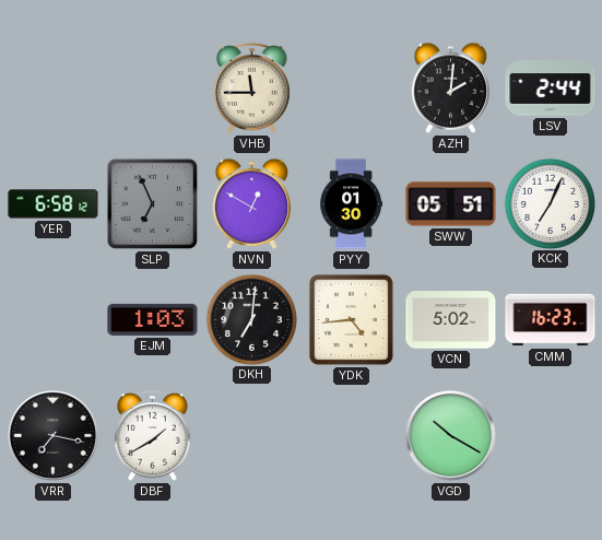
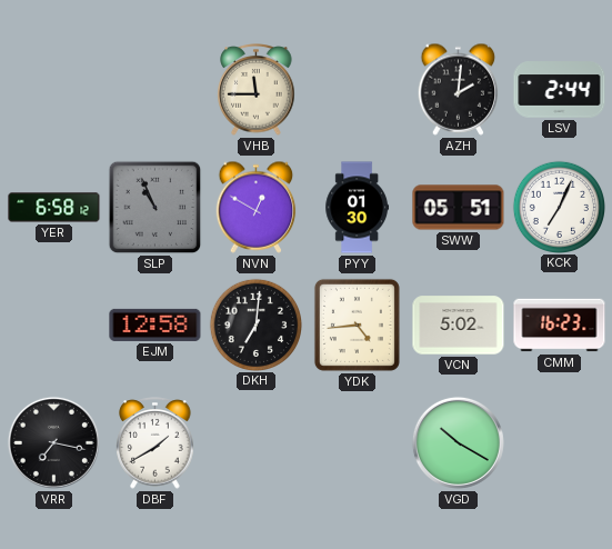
SLP: 6:56 -> 10:56 (155, 208)
EJM: 1:03 -> 12:58 (155, 325)
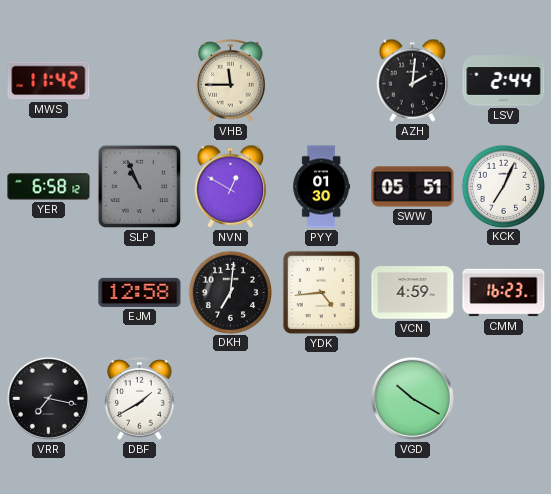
MWS: none -> 11:42 (49, 81)
VCN: 5:02 -> 4:59 (413, 293)
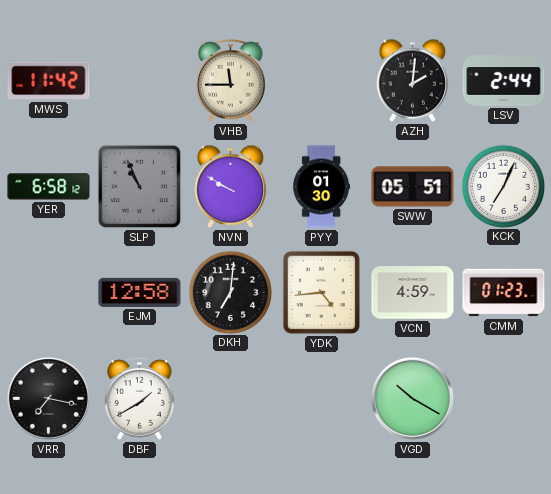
NVN: 12:50 -> 9:50 (231, 186)
CMM: 16:23 -> 01:23 (504, 293)
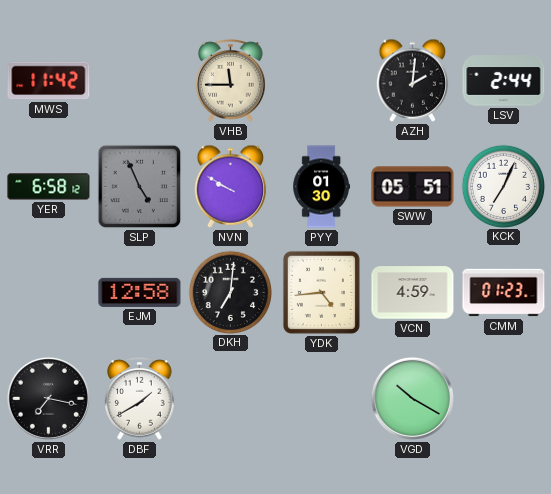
SLP: 10:56 -> 4:56 (140, 187)
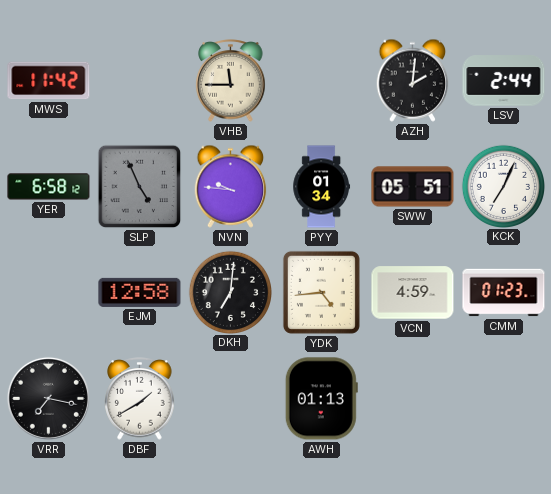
NVN: 9:50 -> 9:46 (231, 186)
PYY: 01:30 -> 01:34 (322, 187)
AWH: none -> 01:13 (321, 399)
VGD: 10:20 -> none (412, 398)
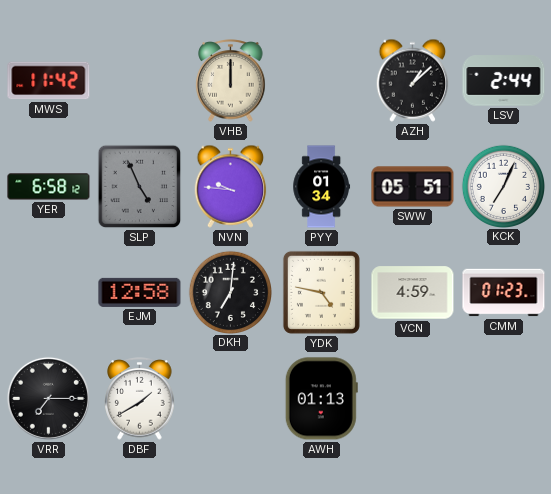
VHB: 11:45 -> 12:00 (231, 81)
AZH: 2:01 -> 1:08 (413, 80)
YDK: 4:44 -> 4:47 (321, 292)
VRR: 7:17 -> 7:15 (48, 398)
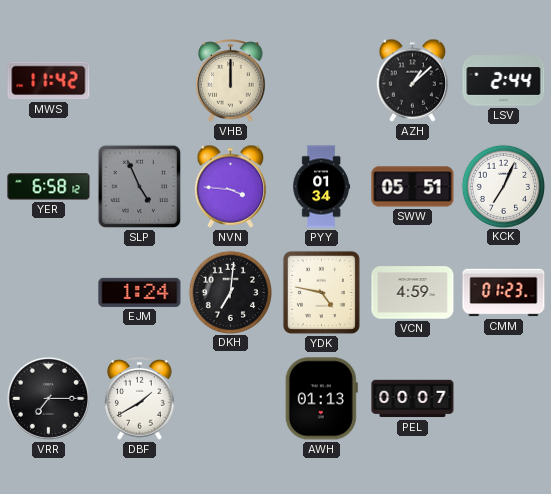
NVN: 9:46 -> 3:46 (231, 186)
EJM: 12:58 -> 1:24 (140, 292)
PEL: none -> 00:07 (413, 399)
